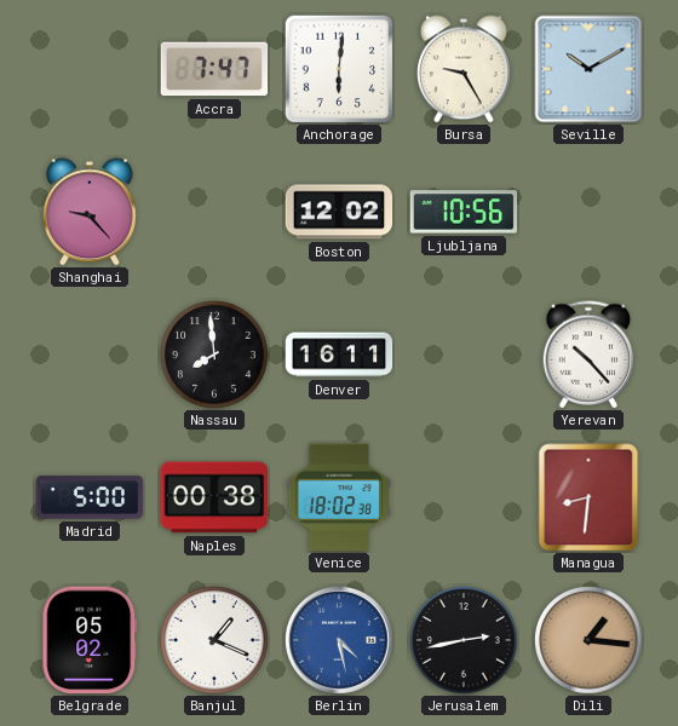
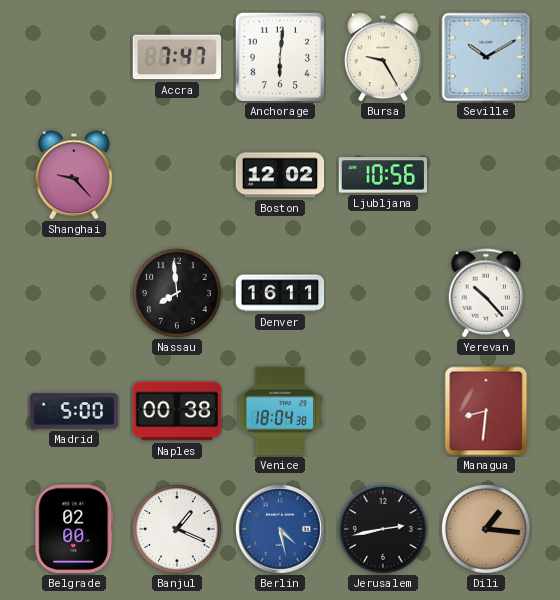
Venice: 18:02 -> 18:04 (280, 411)
Belgrade: 05:02 -> 02:00 (74, 529)
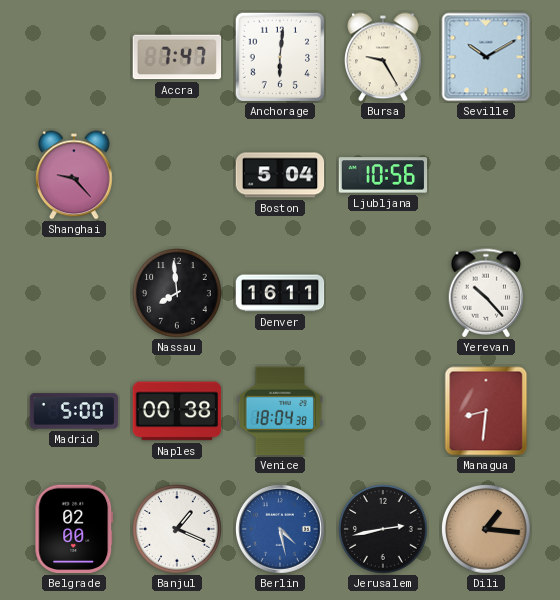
Boston: 12:02 -> 5:04 (280, 175)
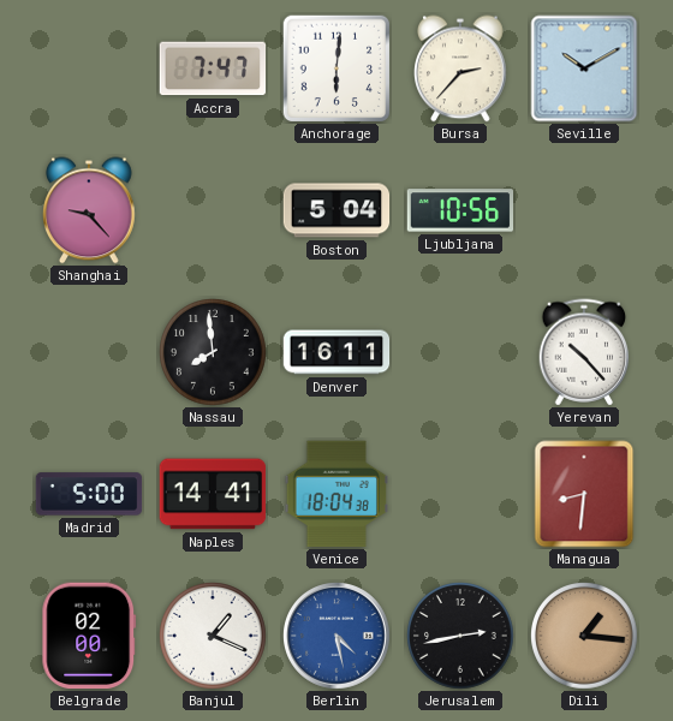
Bursa: 9:25 -> 2:37 (461, 68)
Naples: 00:38 -> 14:41 (213, 494)
